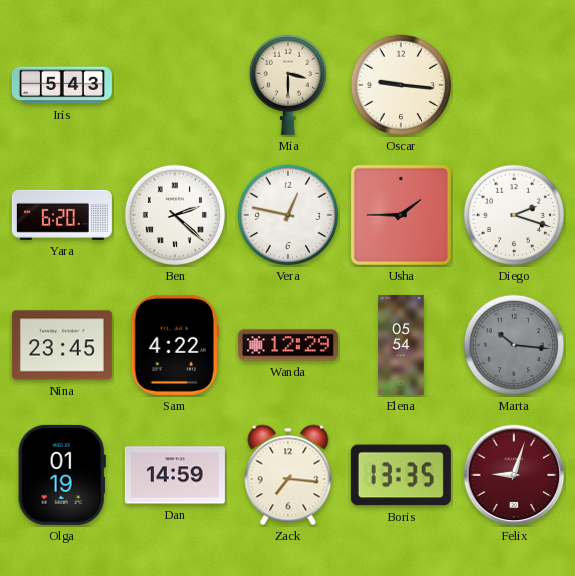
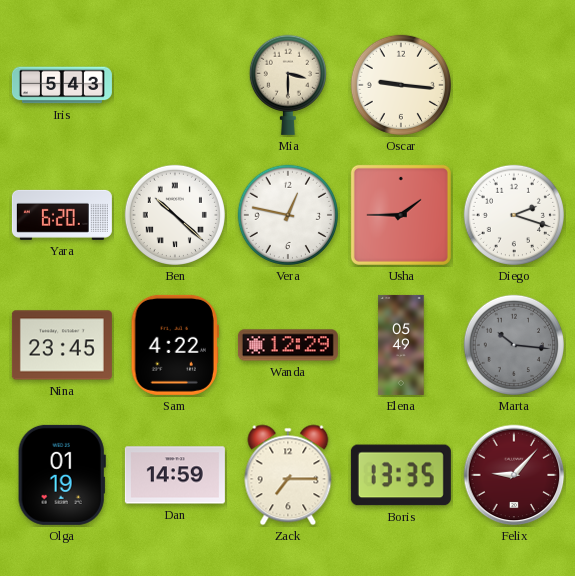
Ben: 2:22 -> 10:22 (175, 215)
Elena: 05:54 -> 05:49 (401, 345)
Zack: 7:16 -> 7:15 (288, 475)
Felix: 9:03 -> 9:07 (514, 475)
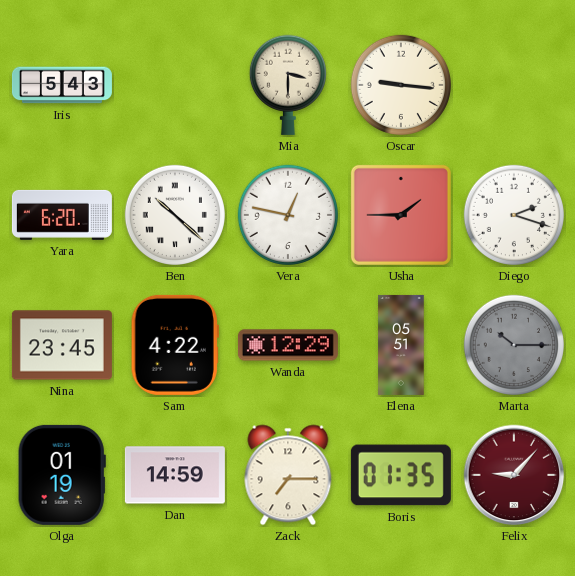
Elena: 05:49 -> 05:51 (401, 345)
Marta: 10:16 -> 10:15 (514, 345)
Boris: 13:35 -> 01:35 (401, 475)
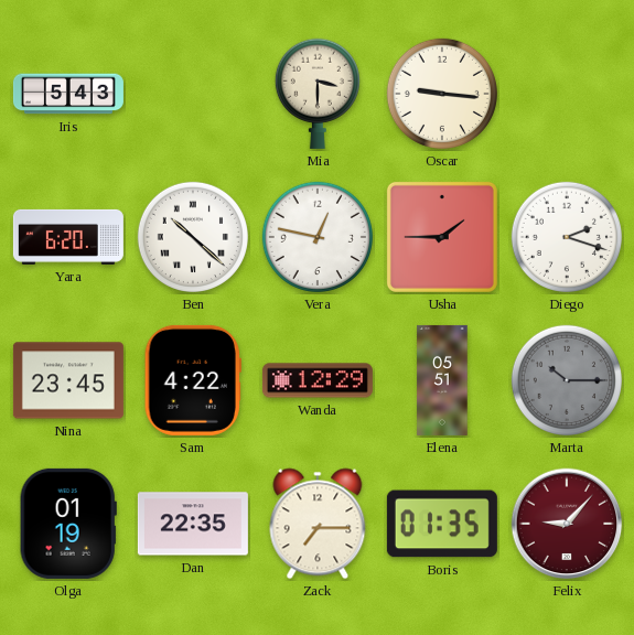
Dan: 14:59 -> 22:35 (193, 524)
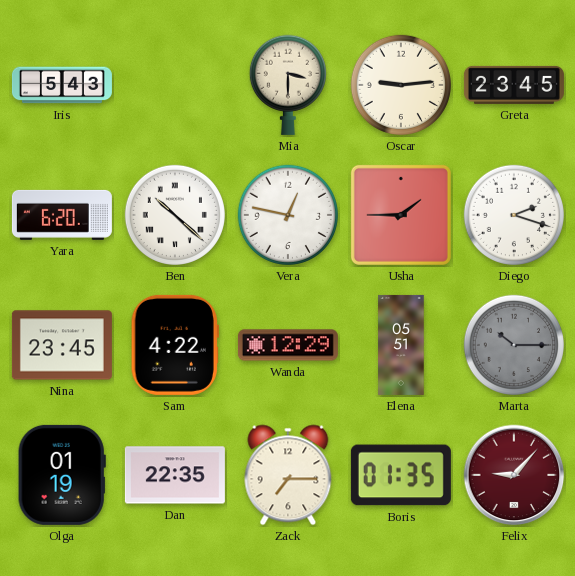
Oscar: 9:16 -> 9:14 (401, 85)
Greta: none -> 23:45 (514, 85)
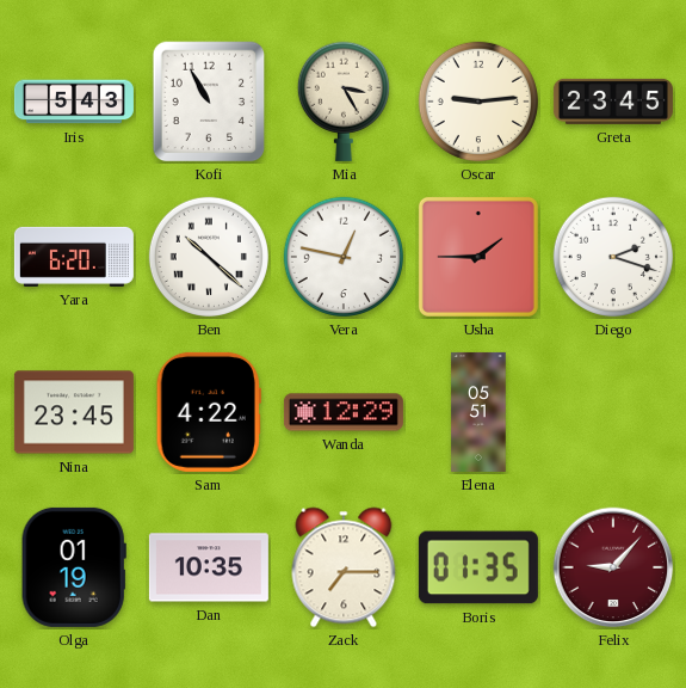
Kofi: none -> 10:55 (209, 102)
Mia: 3:30 -> 3:25 (344, 102)
Marta: 10:15 -> none (514, 345)
Dan: 22:35 -> 10:35 (209, 567)
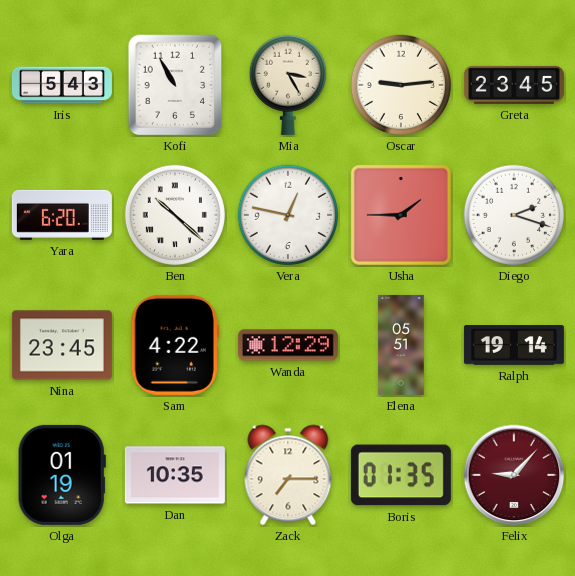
Ralph: none -> 19:14 (514, 345)
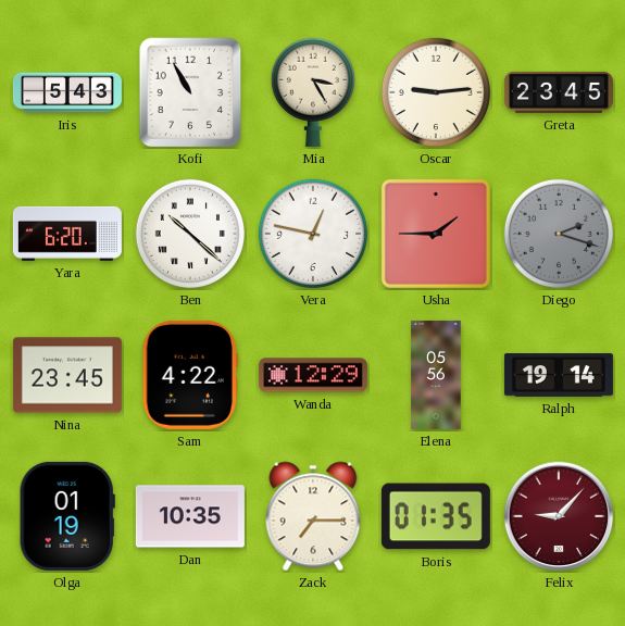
Diego dial: white -> grey (559, 234)
Elena: 05:51 -> 05:56 (436, 375)
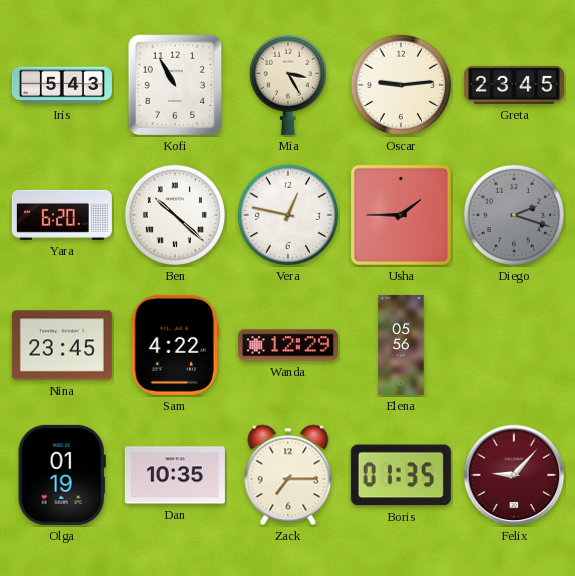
Ralph: 19:14 -> none (559, 375)
